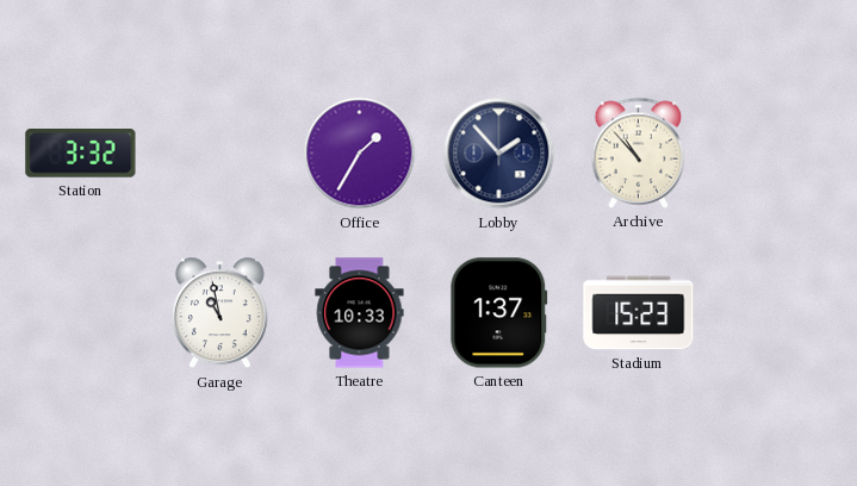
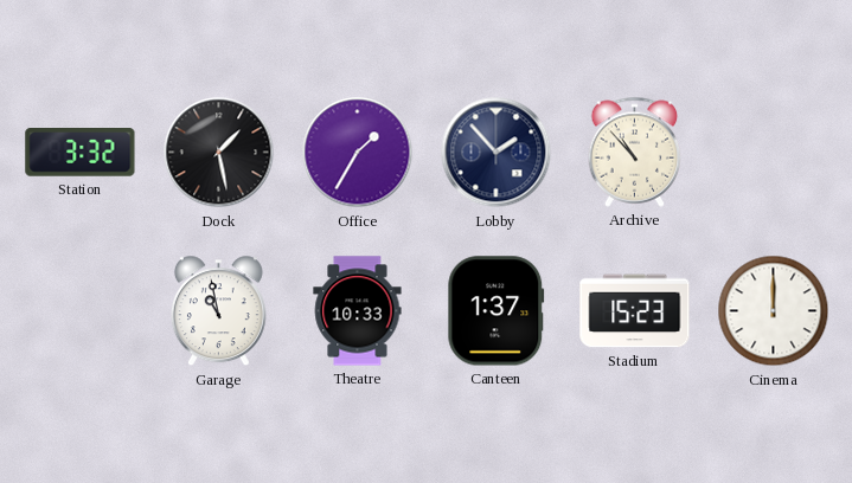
Dock: none -> 1:28 (219, 153)
Cinema: none -> 12:00 (774, 311)
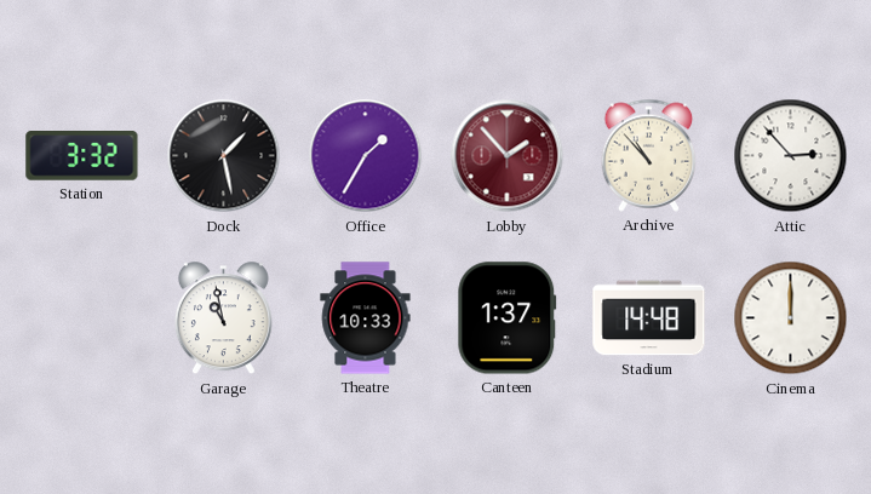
Lobby dial: navy -> burgundy (508, 156)
Attic: none -> 2:53 (791, 156)
Stadium: 15:23 -> 14:48 (649, 318)
